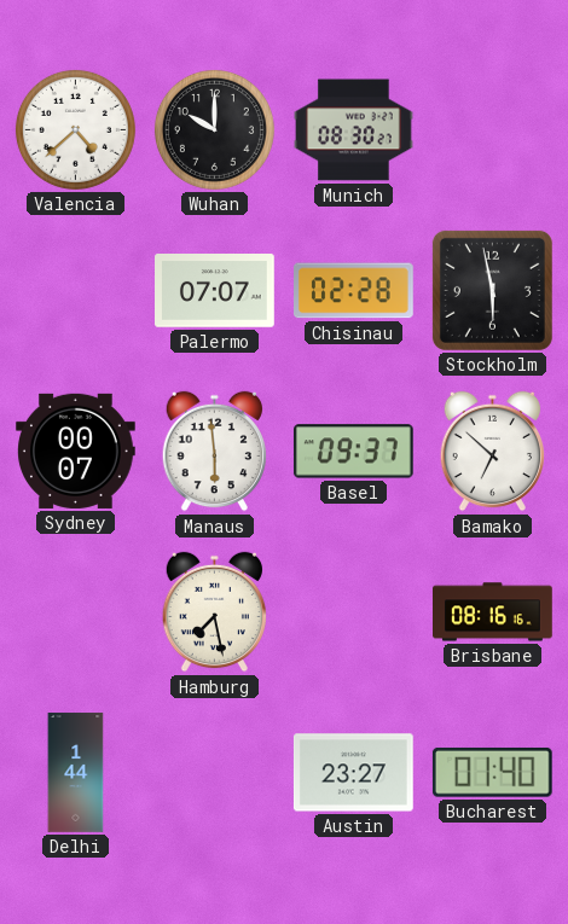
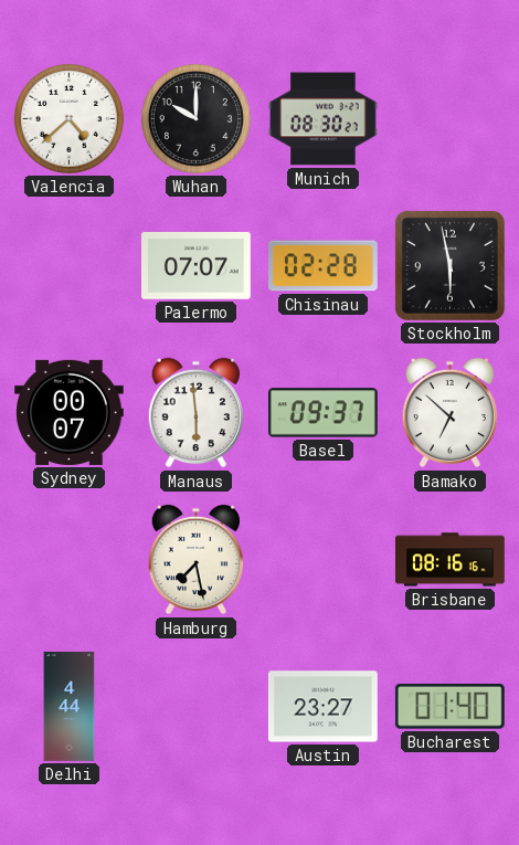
Delhi: 1:44 -> 4:44 (70, 707)
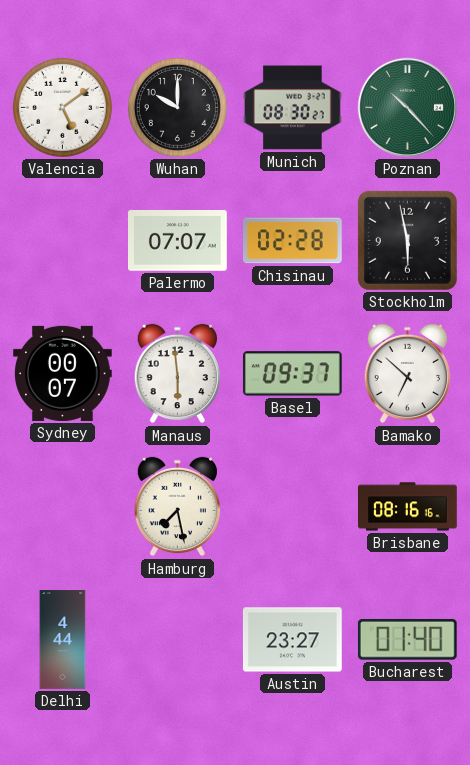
Valencia: 4:38 -> 5:09 (62, 107)
Poznan: none -> 10:23 (407, 107)
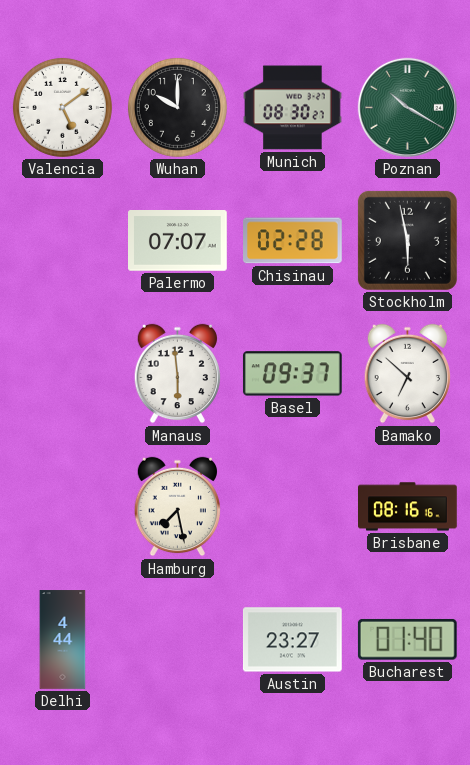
Poznan: 10:23 -> 10:20 (407, 107)
Sydney: 00:07 -> none (63, 373)
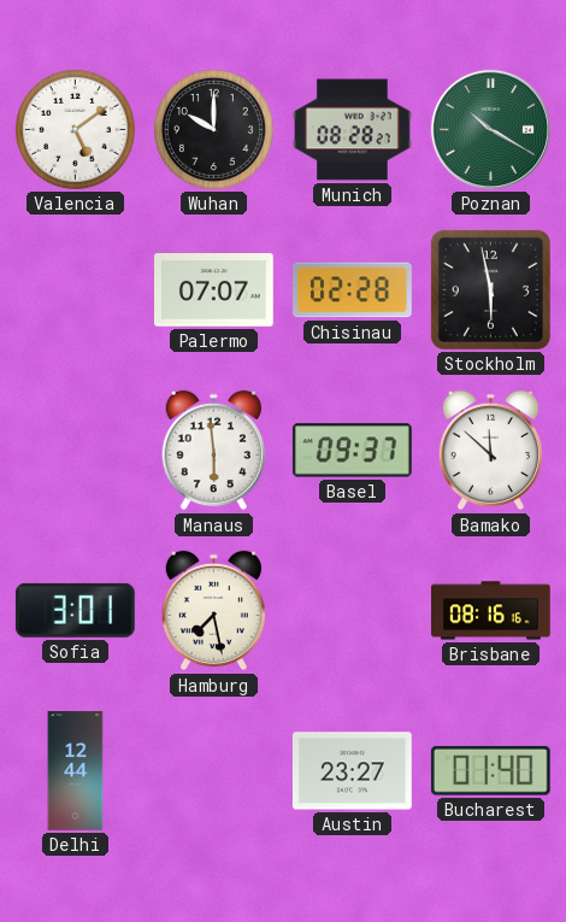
Munich: 08:30 -> 08:28 (353, 130)
Bamako: 6:52 -> 11:52 (490, 451)
Sofia: none -> 3:01 (75, 610)
Delhi: 4:44 -> 12:44 (76, 771)
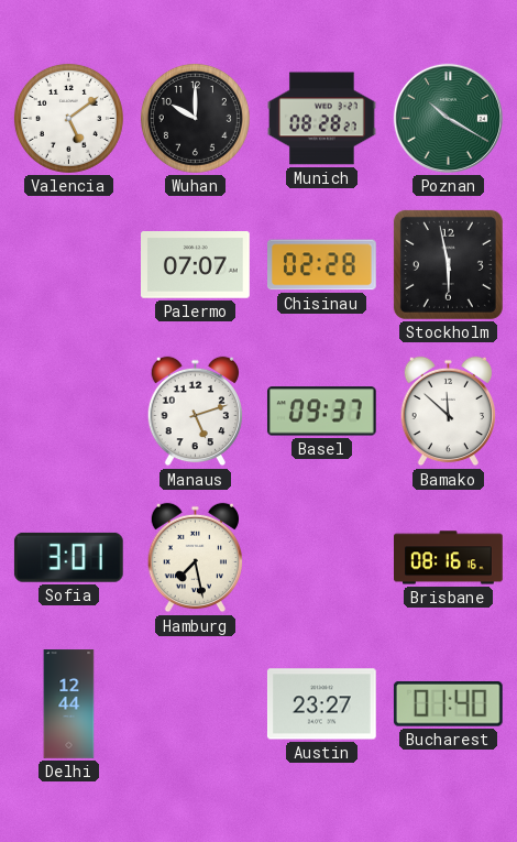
Manaus: 5:59 -> 5:12 (195, 412)
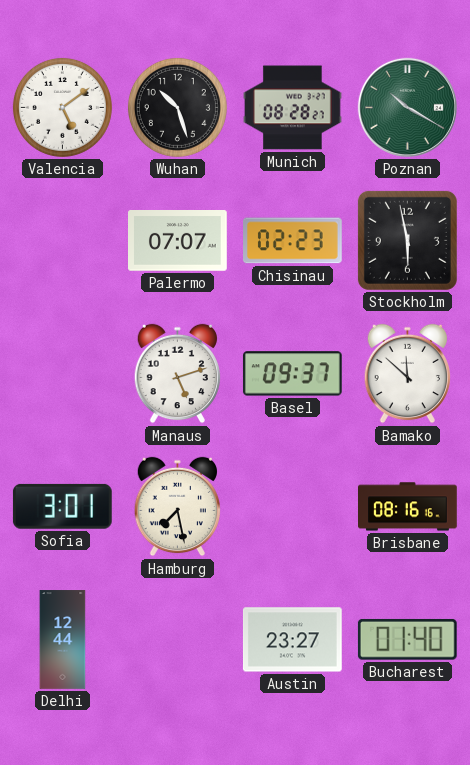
Wuhan: 10:00 -> 10:27 (177, 107)
Chisinau: 02:28 -> 02:23 (293, 241)
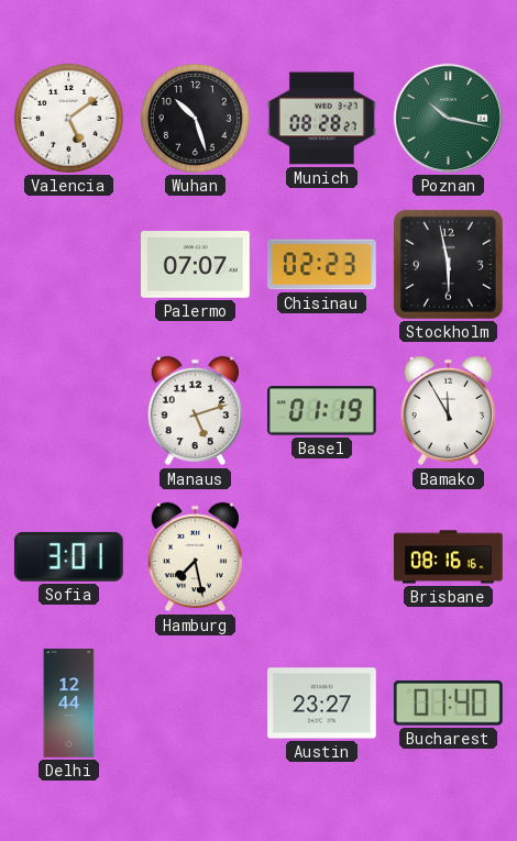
Poznan: 10:20 -> 10:17 (448, 118)
Basel: 09:37 -> 01:19 (321, 411)
Bamako: 11:52 -> 11:55 (448, 411)
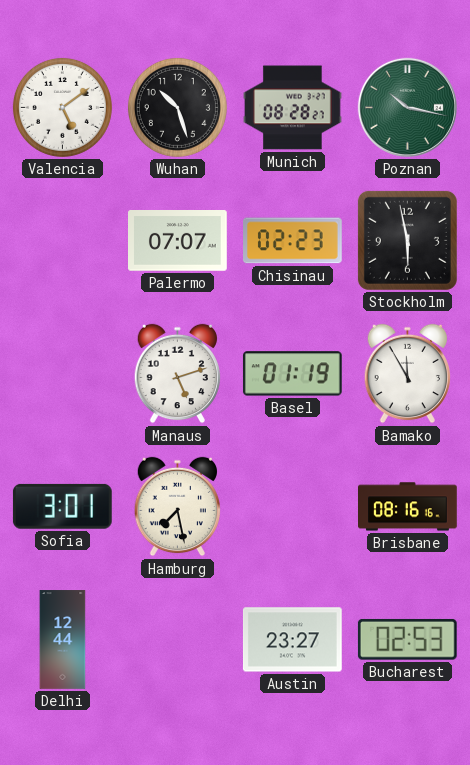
Bucharest: 01:40 -> 02:53 (407, 639)
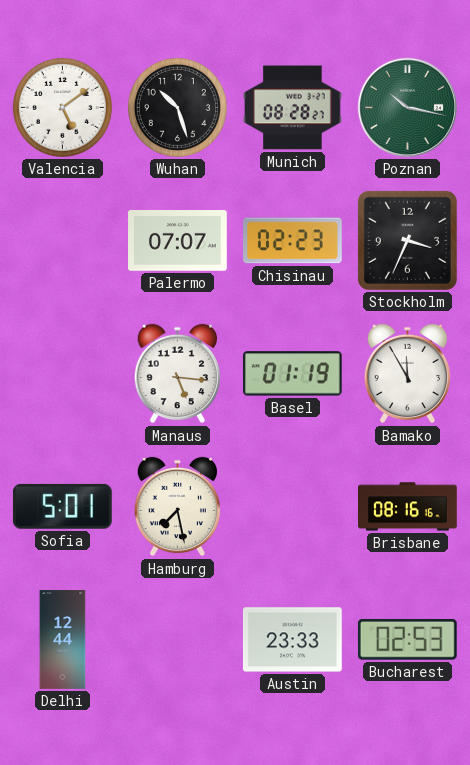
Stockholm: 5:58 -> 3:34 (407, 240)
Manaus: 5:12 -> 5:16 (177, 374)
Sofia: 3:01 -> 5:01 (62, 506)
Austin: 23:27 -> 23:33 (292, 640)
